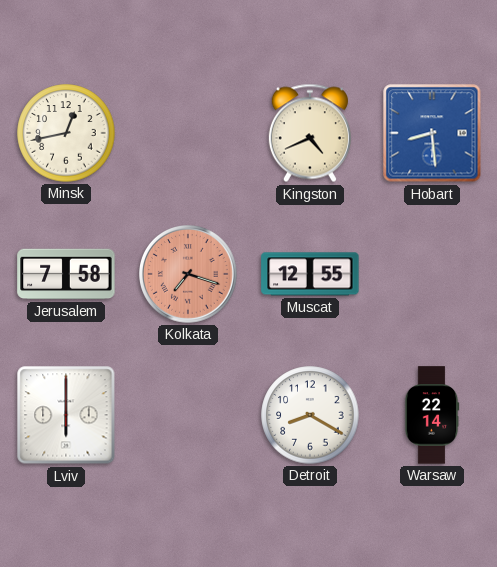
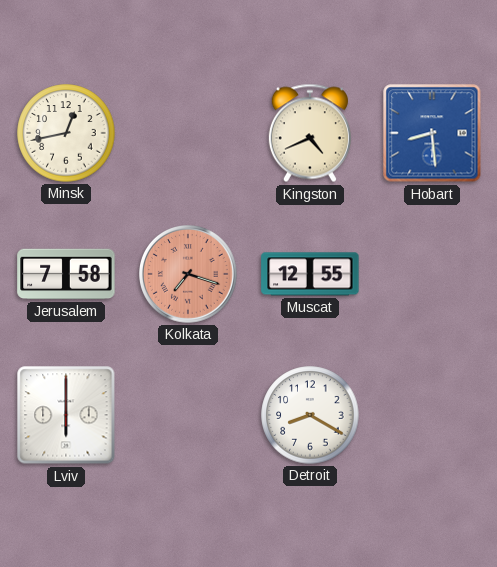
Warsaw: 22:14 -> none (432, 415)
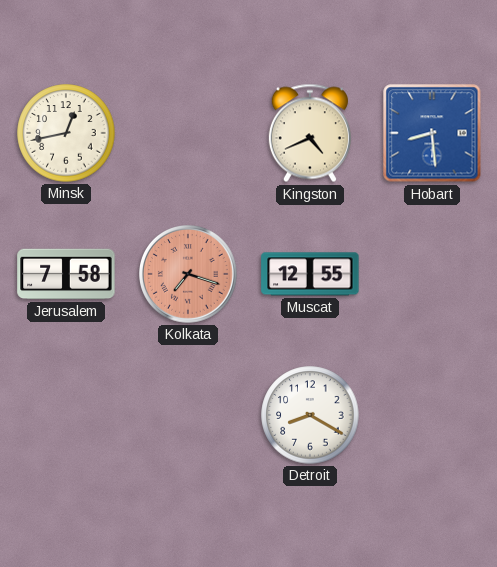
Lviv: 6:00 -> none (66, 415)
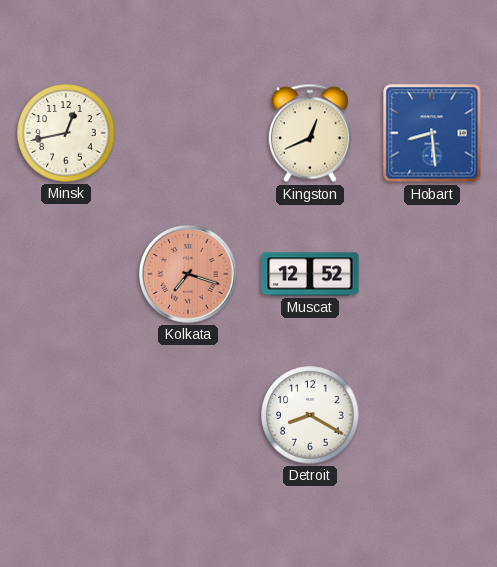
Kingston: 4:41 -> 12:41 (310, 133)
Jerusalem: 7:58 -> none (66, 274)
Muscat: 12:55 -> 12:52 (310, 274)
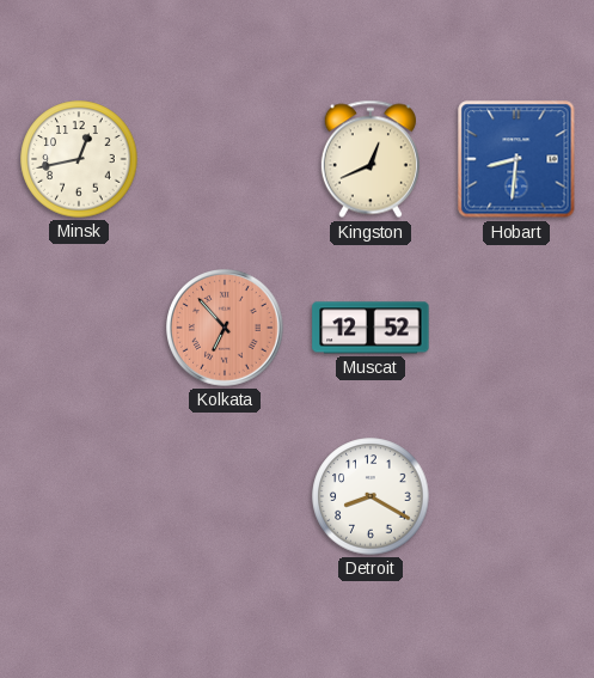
Hobart: 8:29 -> 8:31 (516, 159)
Kolkata: 7:18 -> 6:53 (226, 329)
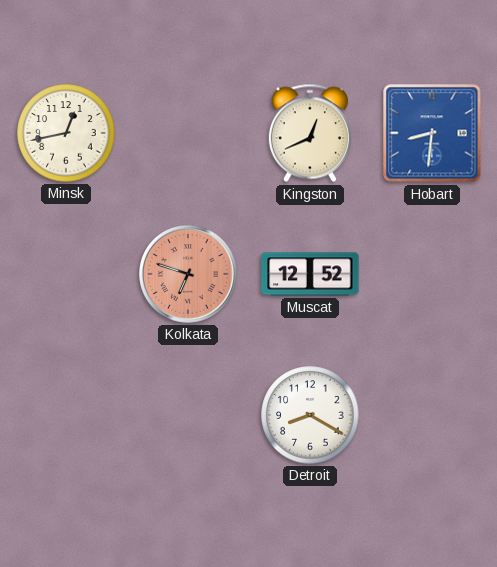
Kolkata: 6:53 -> 6:48 (189, 275)
